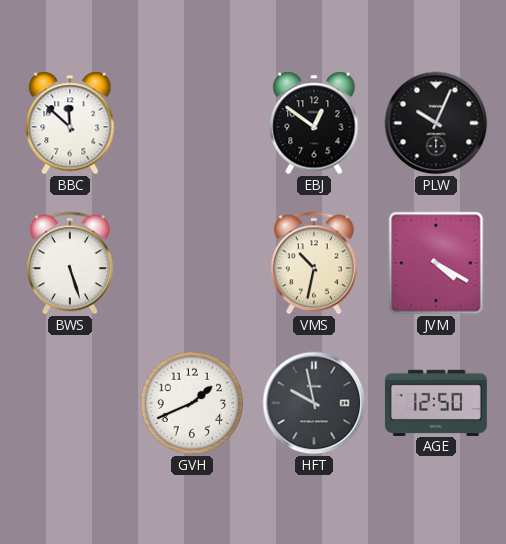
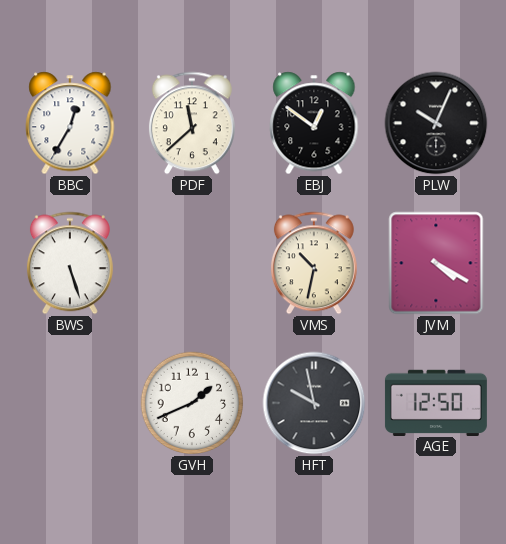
BBC: 11:52 -> 12:35 (70, 123)
PDF: none -> 11:38 (192, 123)
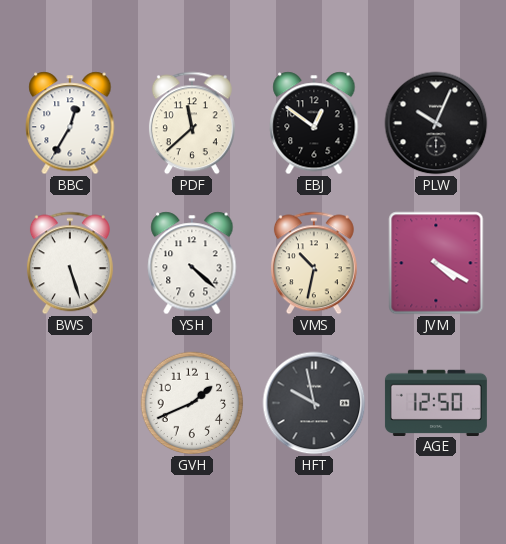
YSH: none -> 4:22 (192, 263)
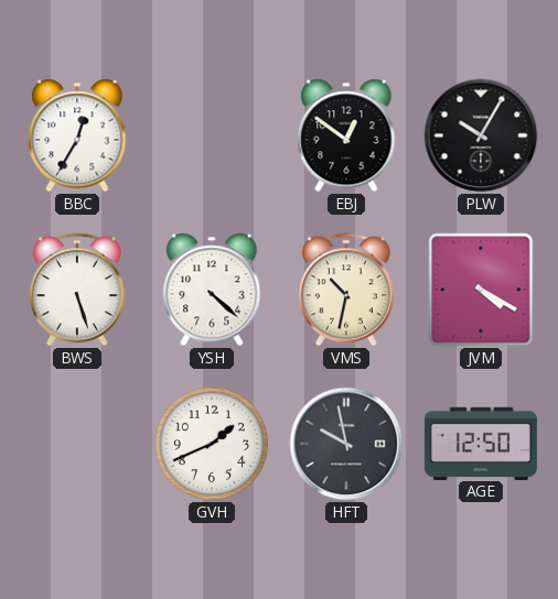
PDF: 11:38 -> none (192, 123)
PLW: 10:04 -> 10:05 (481, 135)
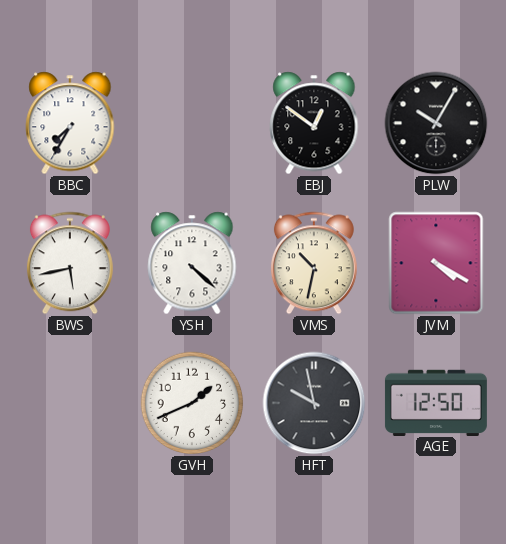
BBC: 12:35 -> 7:35 (70, 123)
BWS: 5:27 -> 5:43 (70, 263)
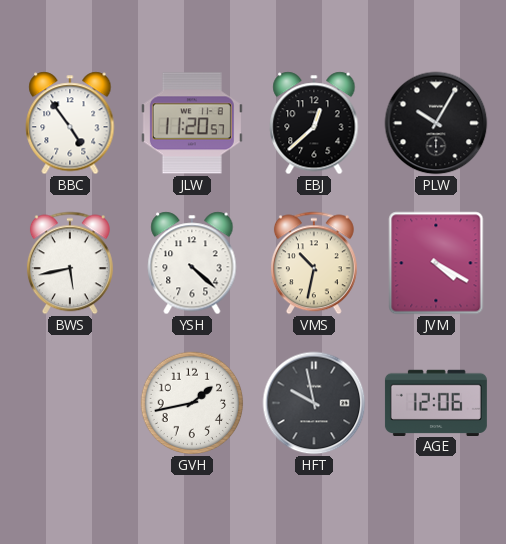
BBC: 7:35 -> 4:54 (70, 123)
JLW: none -> 11:20 (192, 123)
EBJ: 12:51 -> 12:38 (314, 123)
GVH: 1:41 -> 1:43 (192, 403)
AGE: 12:50 -> 12:06 (436, 402)
